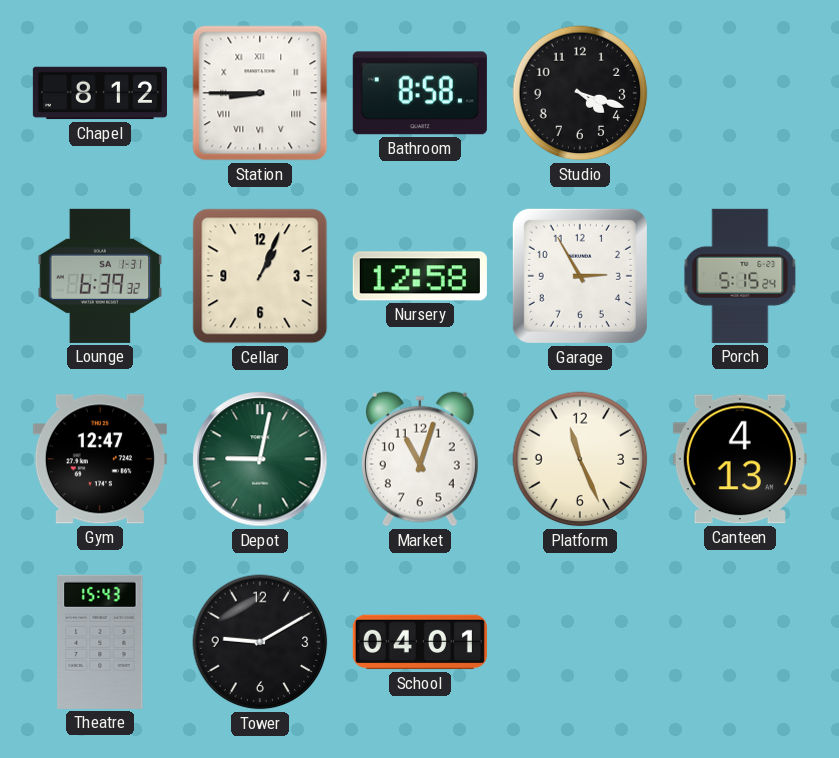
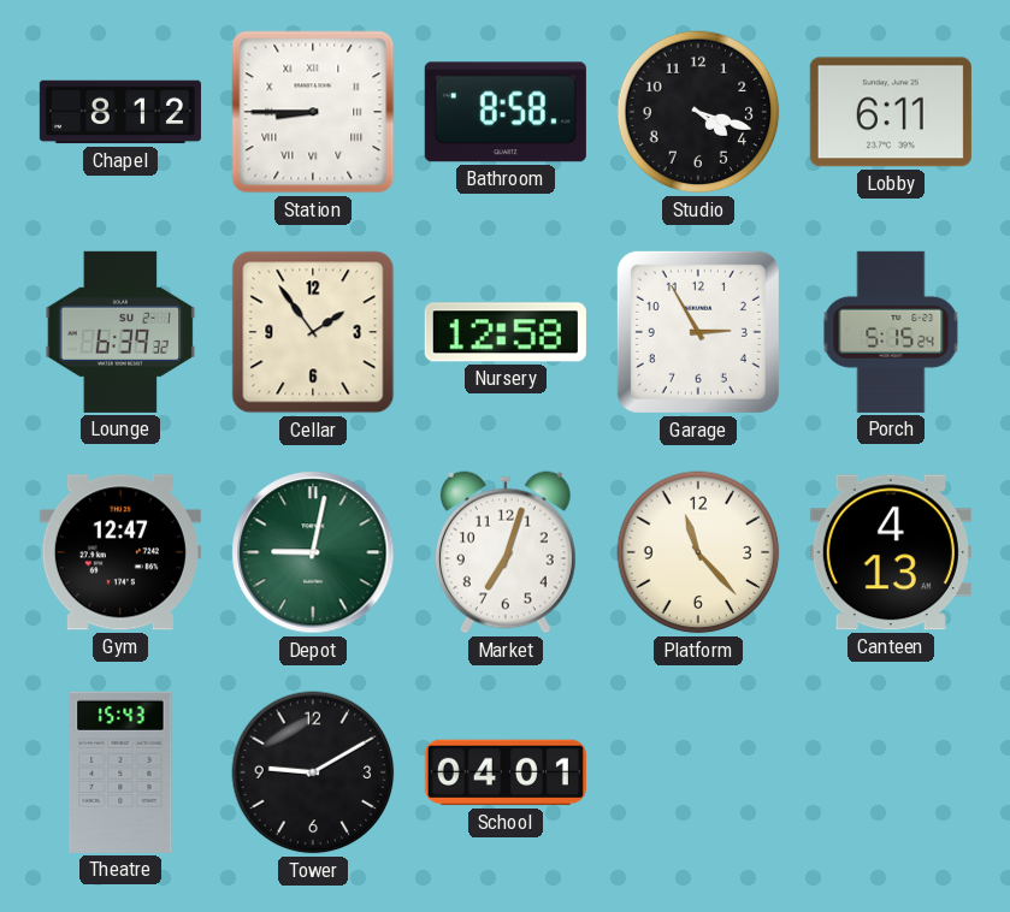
Lobby: none -> 6:11 (891, 112)
Lounge date: SA 1-31 -> SU 2-1 (120, 332)
Cellar: 1:04 -> 1:54 (313, 332)
Market: 11:03 -> 7:03 (506, 552)
Platform: 11:26 -> 11:23 (698, 552)
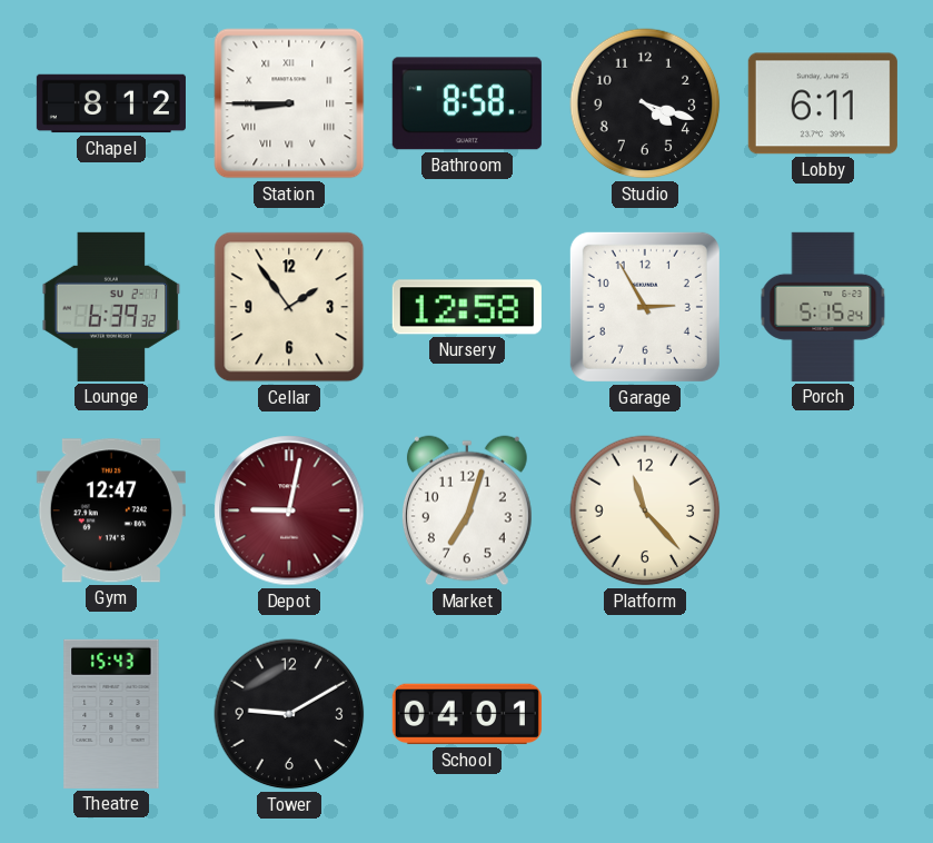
Depot dial: green -> burgundy (289, 510)
Canteen: 4:13 -> none (891, 552)
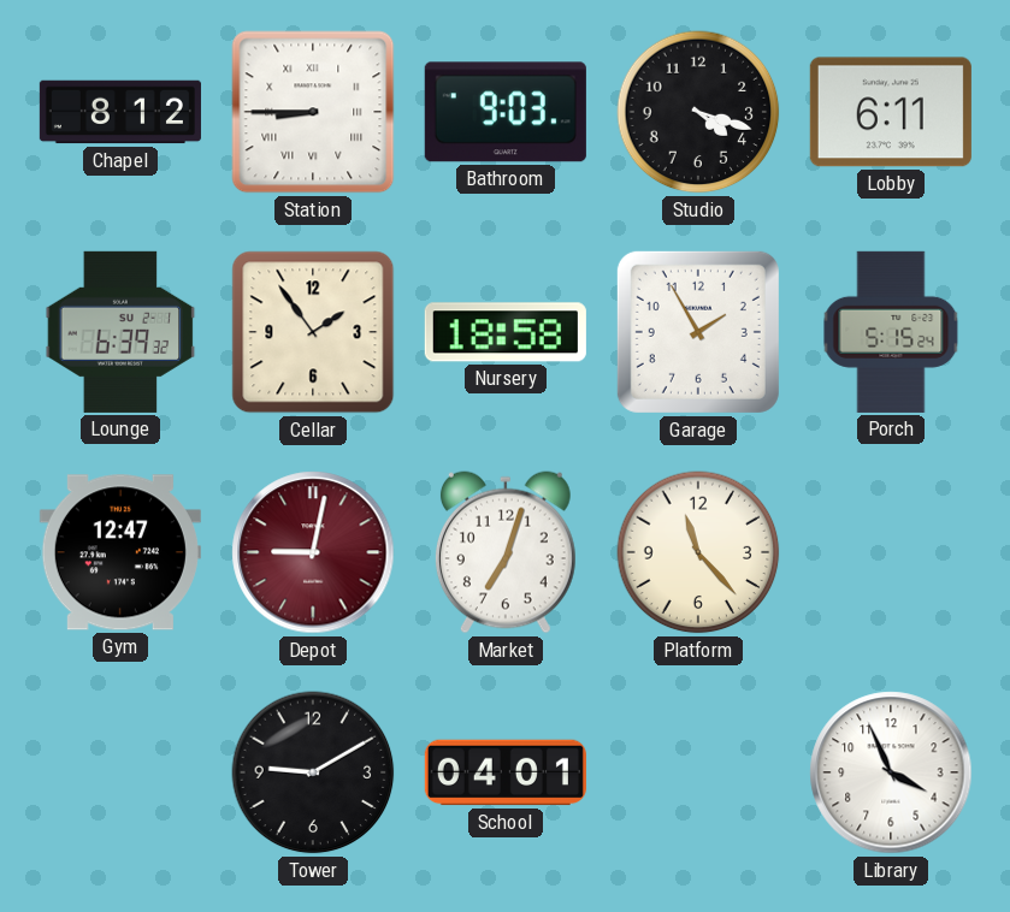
Bathroom: 8:58 -> 9:03 (506, 112)
Nursery: 12:58 -> 18:58 (506, 332)
Garage: 2:55 -> 1:55 (698, 332)
Theatre: 15:43 -> none (111, 714)
Library: none -> 3:56 (891, 772)
